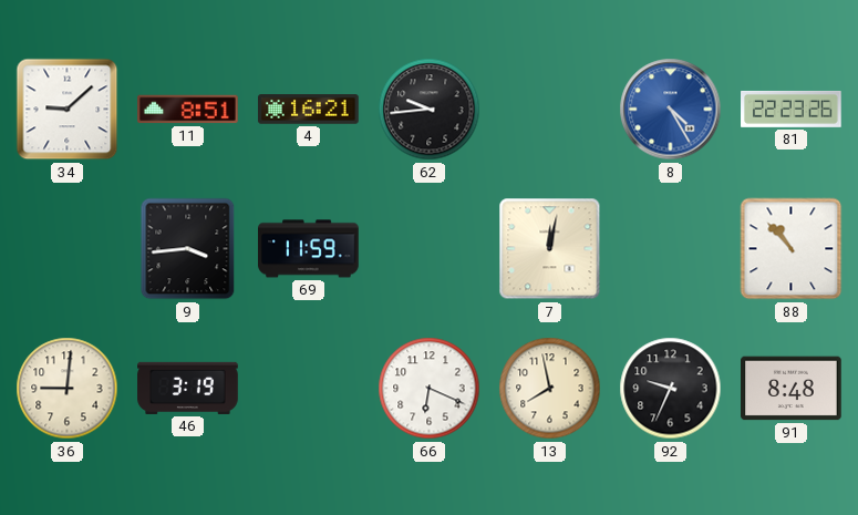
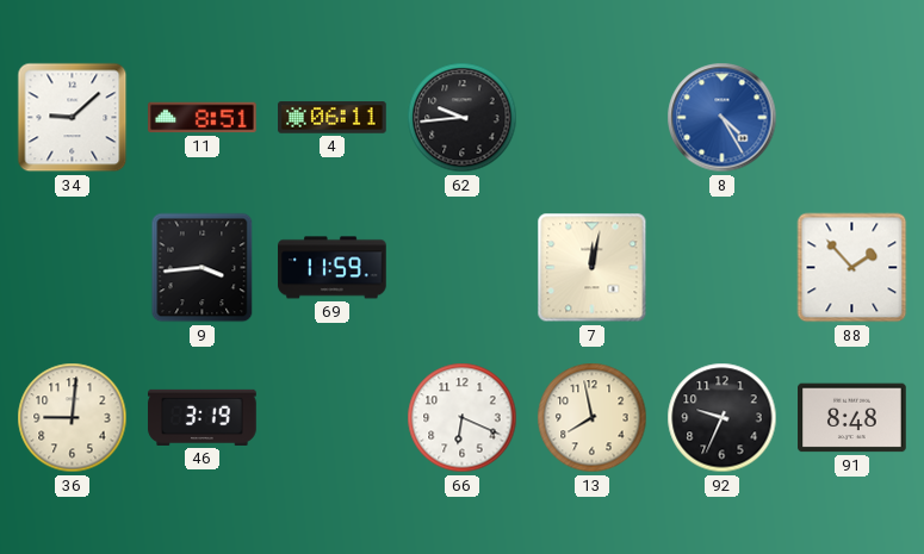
4: 16:21 -> 06:11 (333, 118)
81: 22:23 -> none (792, 109)
88: 10:53 -> 1:53 (852, 268)
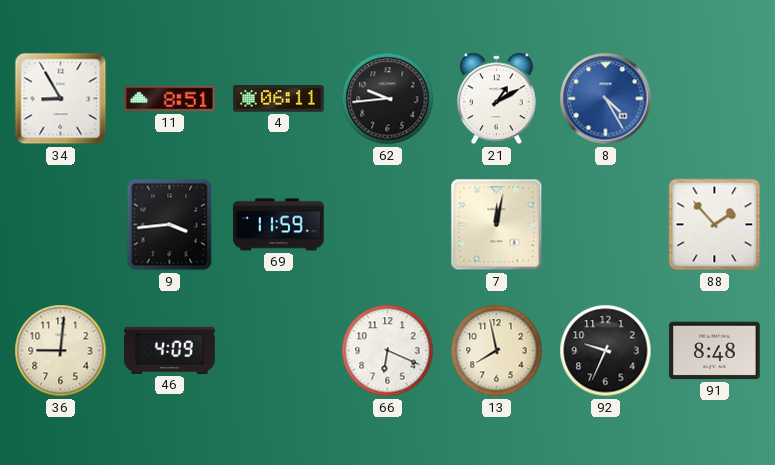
34: 9:08 -> 8:55 (61, 99)
21: none -> 1:10 (496, 99)
46: 3:19 -> 4:09 (170, 350)
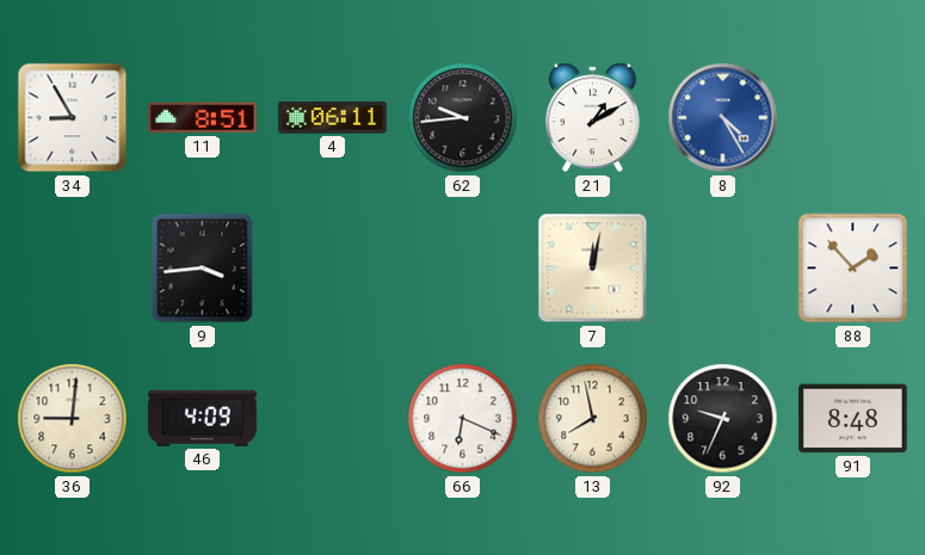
69: 11:59 -> none (279, 225)
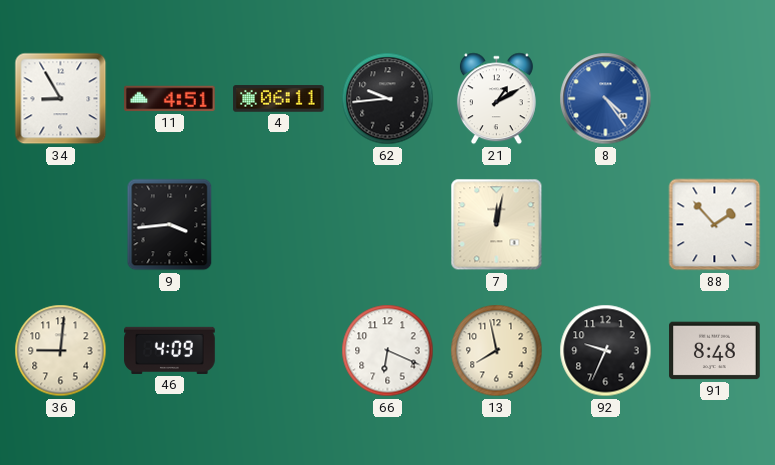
11: 8:51 -> 4:51 (170, 99)
8: 4:25 -> 4:24 (606, 99)
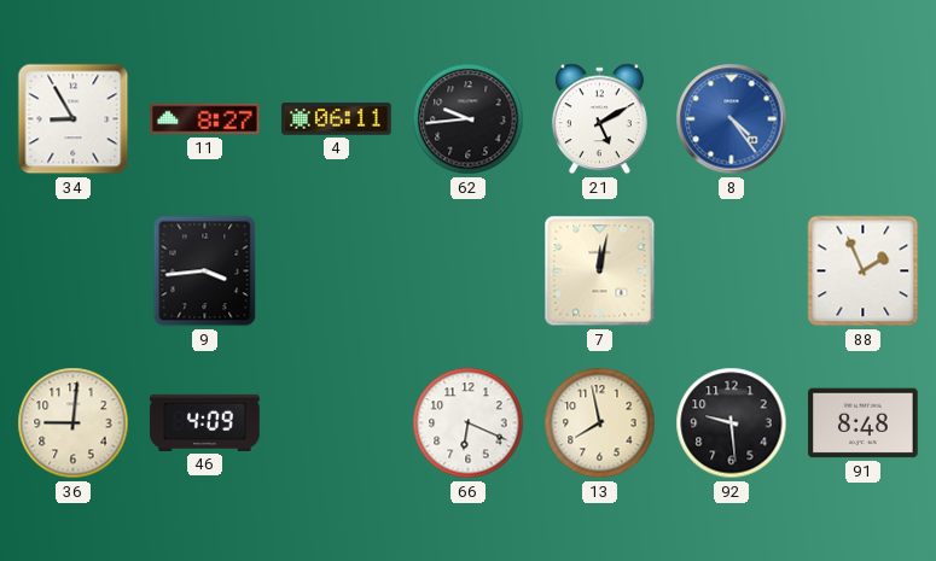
11: 4:51 -> 8:27 (205, 119)
21: 1:10 -> 5:10 (599, 119)
88: 1:53 -> 1:56 (864, 271)
92: 9:34 -> 9:29 (732, 423)
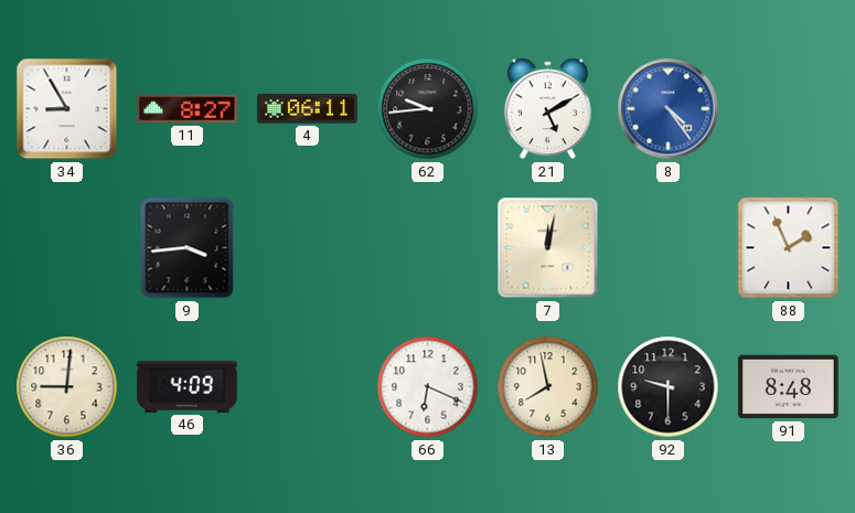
92: 9:29 -> 9:30 (669, 387)
